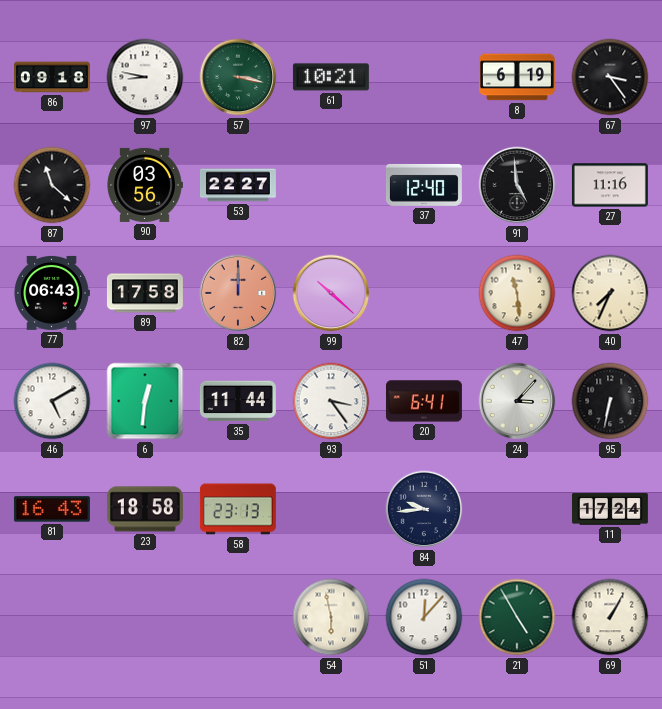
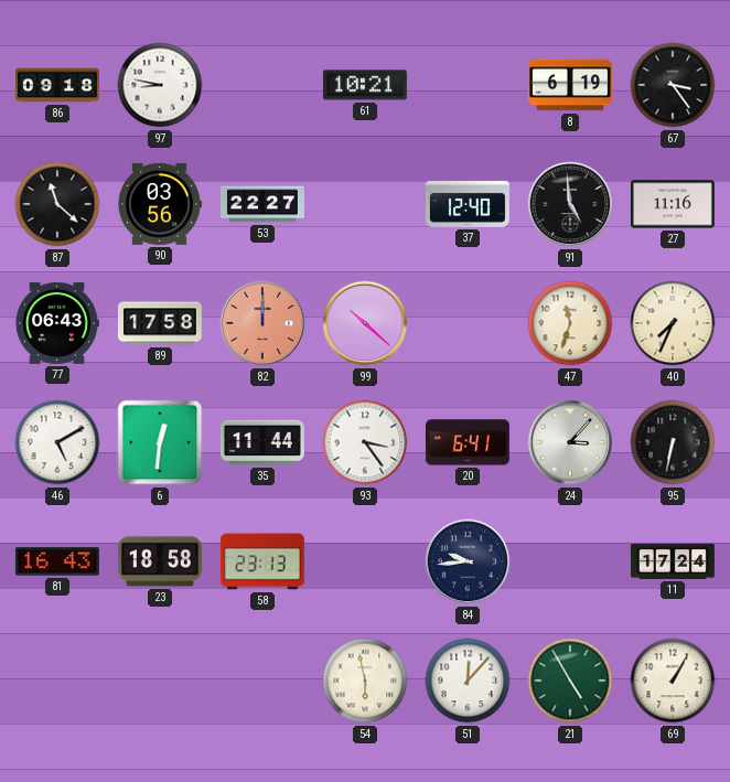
57: 3:17 -> none (238, 77)
47: 11:29 -> 11:33 (570, 323)
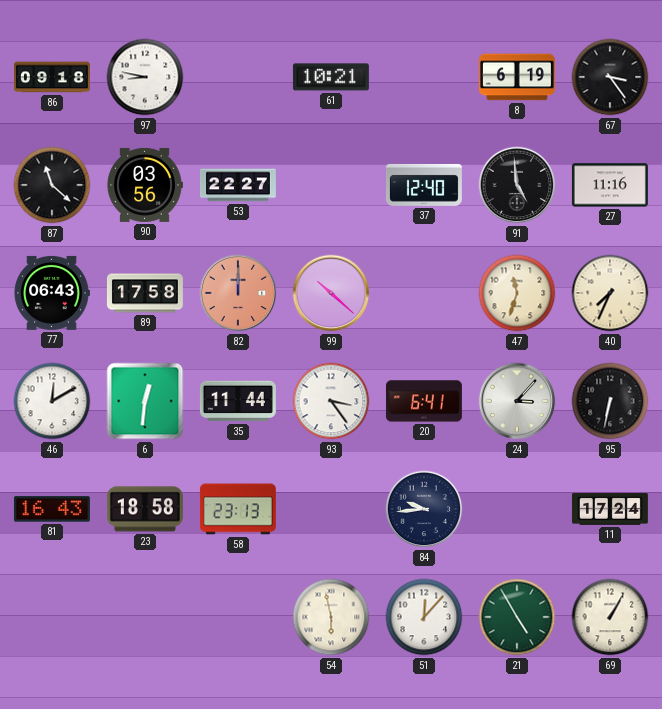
46: 5:10 -> 12:10 (52, 401)
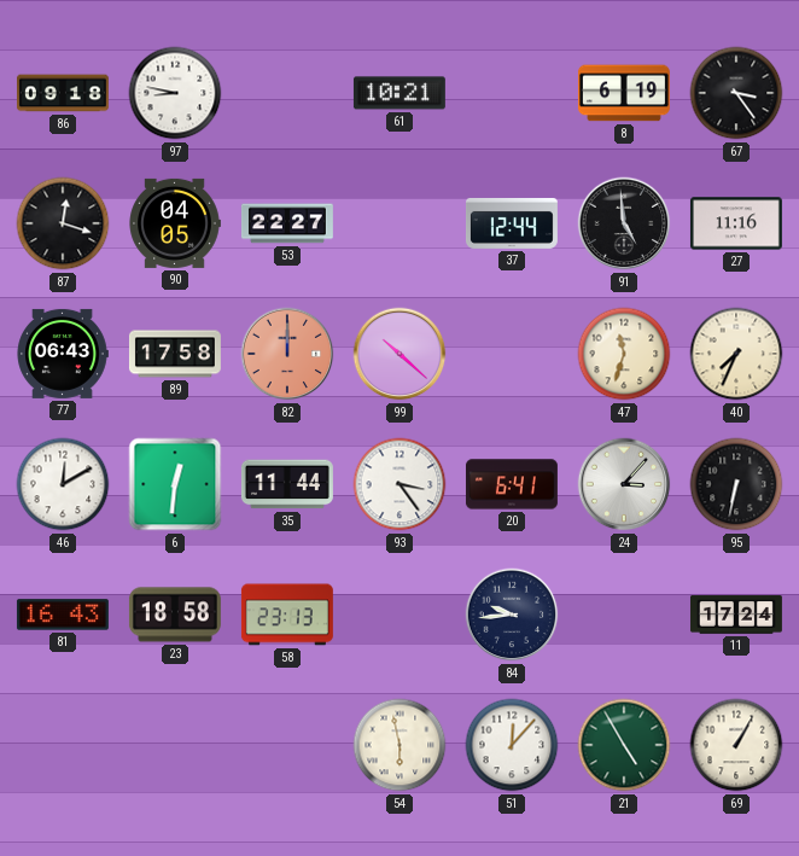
87: 11:22 -> 12:18 (63, 223)
90: 03:56 -> 04:05 (175, 223)
37: 12:40 -> 12:44 (512, 223)
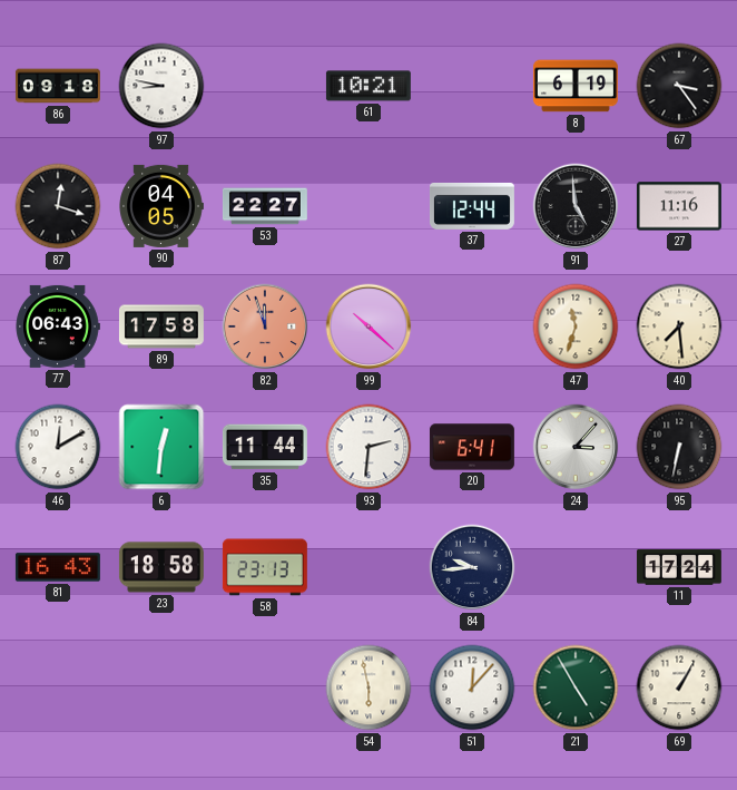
82: 12:00 -> 11:57 (265, 326)
40: 7:34 -> 7:29 (679, 326)
93: 3:24 -> 2:31 (368, 447)
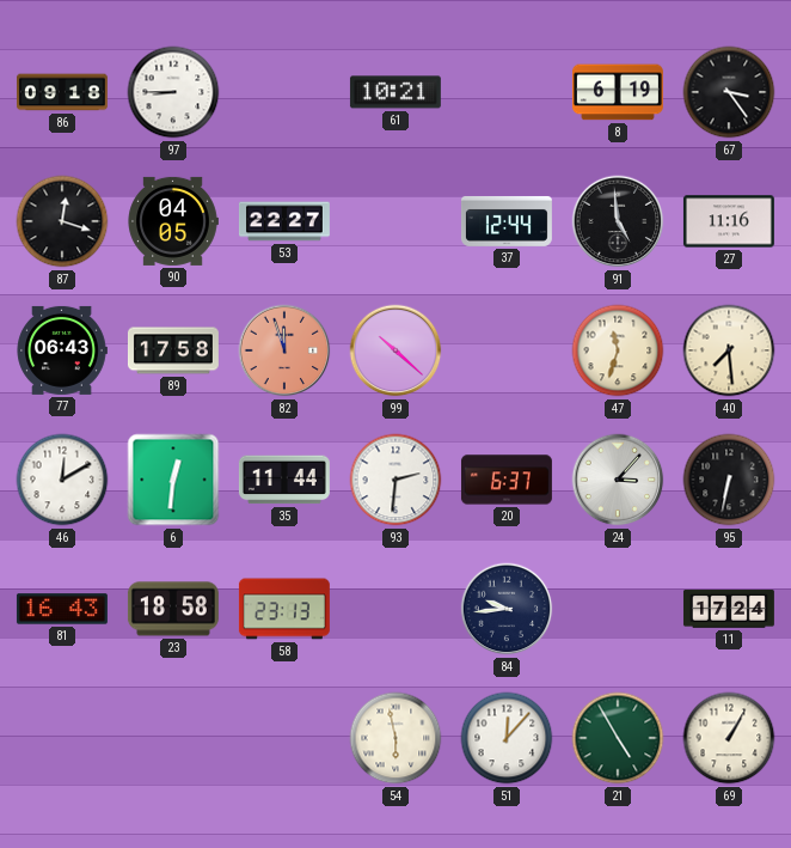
97: 8:47 -> 8:45 (173, 92)
20: 6:41 -> 6:37 (507, 480)
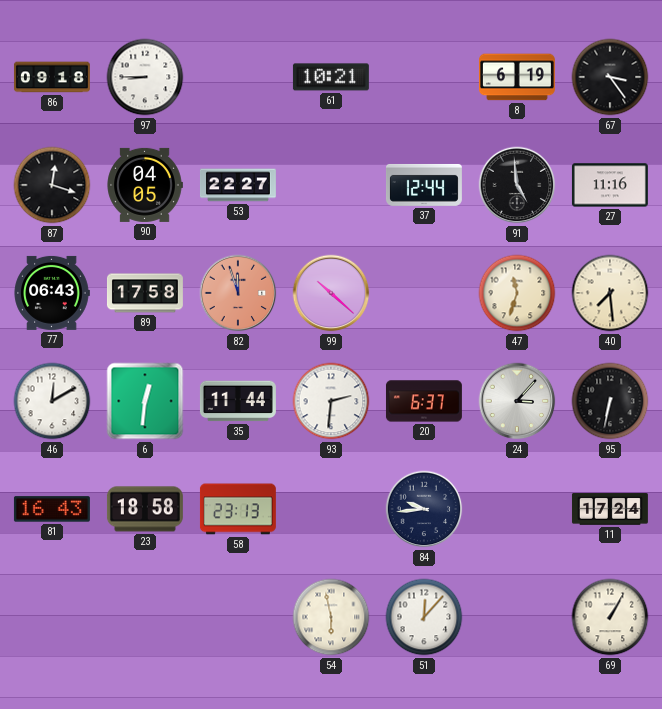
21: 4:55 -> none (618, 738)
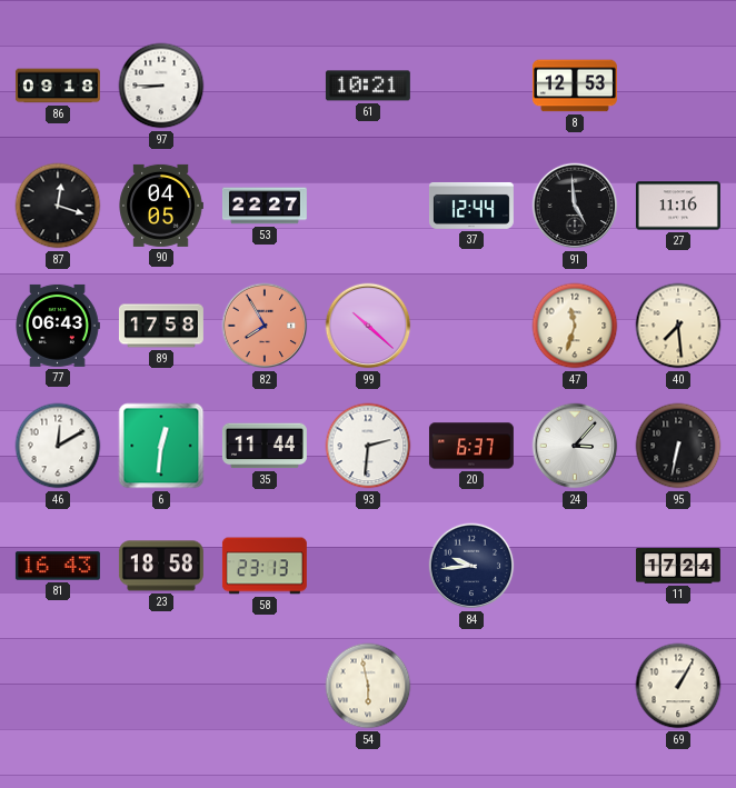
8: 6:19 -> 12:53 (575, 86)
67: 3:24 -> none (610, 77)
82: 11:57 -> 7:55 (265, 326)
51: 12:07 -> none (424, 617)
